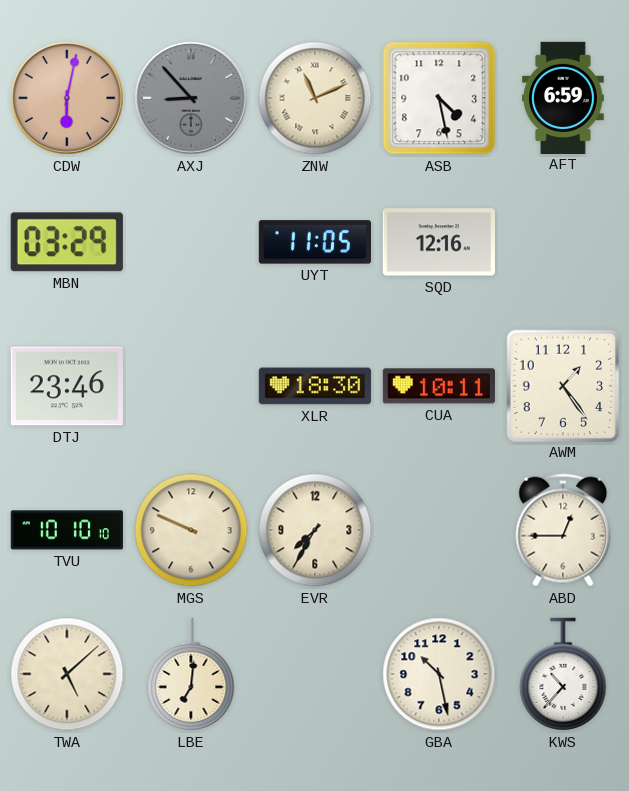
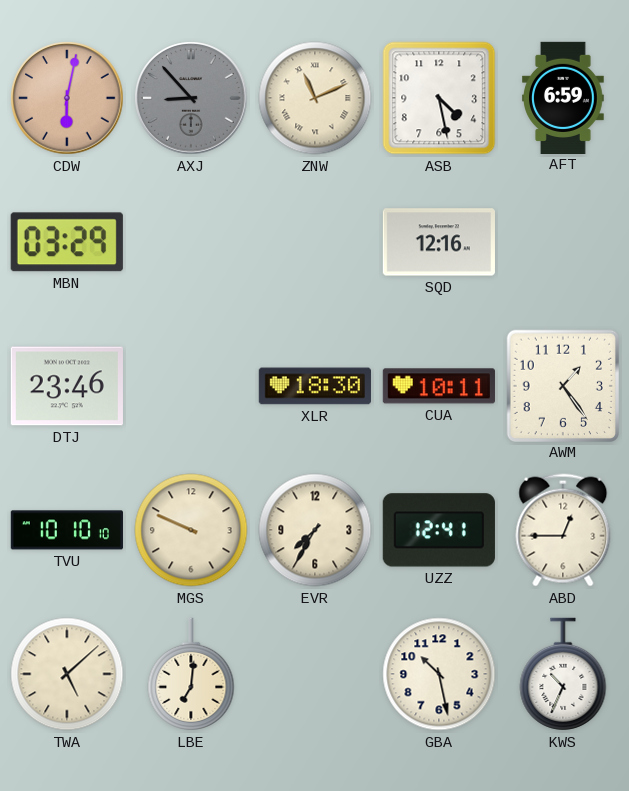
UYT: 11:05 -> none (315, 242)
UZZ: none -> 12:41 (439, 530)
KWS: 10:37 -> 10:34 (563, 674)
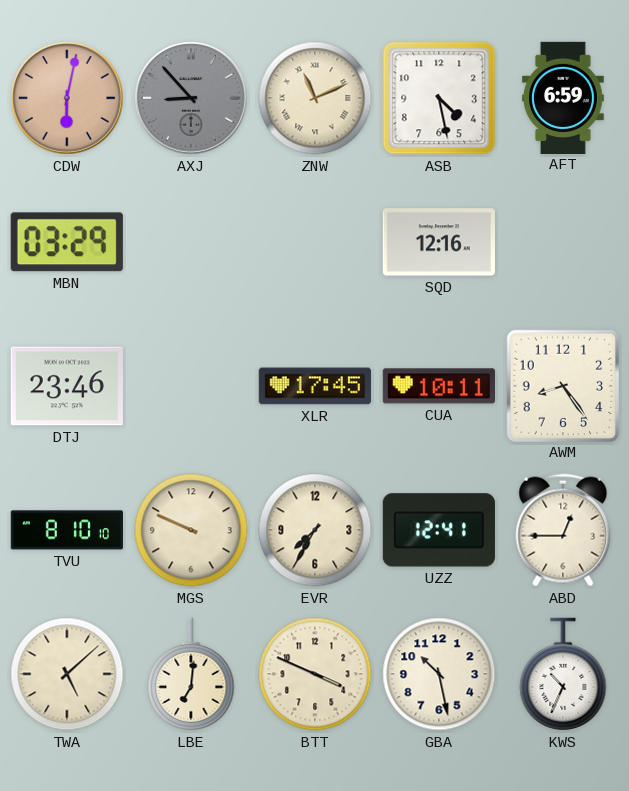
XLR: 18:30 -> 17:45 (315, 386)
AWM: 1:24 -> 8:24 (562, 385)
TVU: 10:10 -> 8:10 (67, 530)
BTT: none -> 3:49 (315, 674)
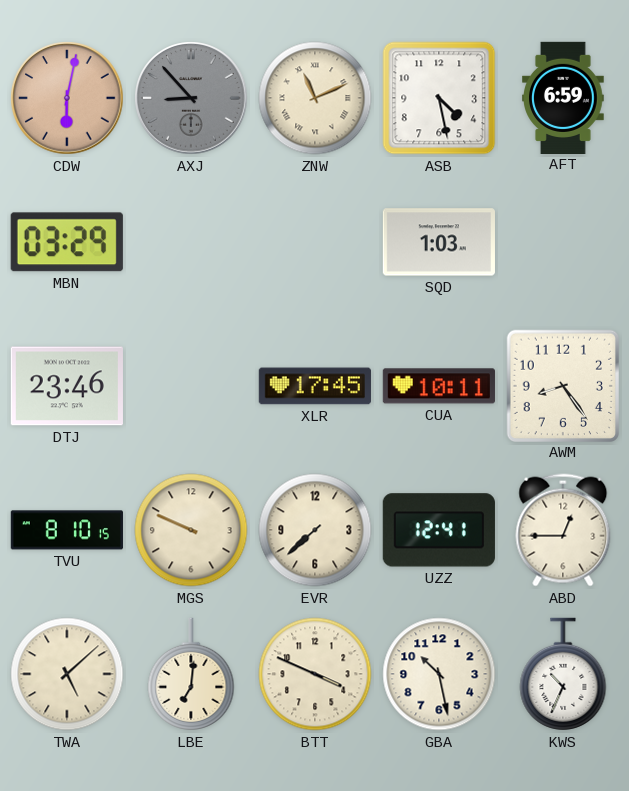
SQD: 12:16 -> 1:03 (439, 242)
TVU: 8:10:10 -> 8:10:15 (67, 530)
EVR: 7:35 -> 7:38 (315, 530)
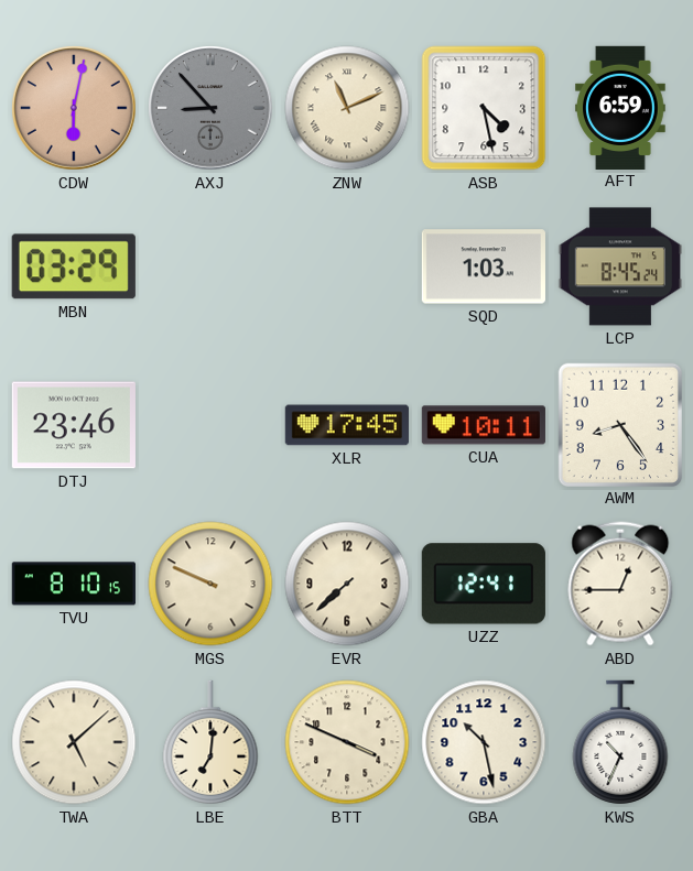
LCP: none -> 8:45 (619, 266)
